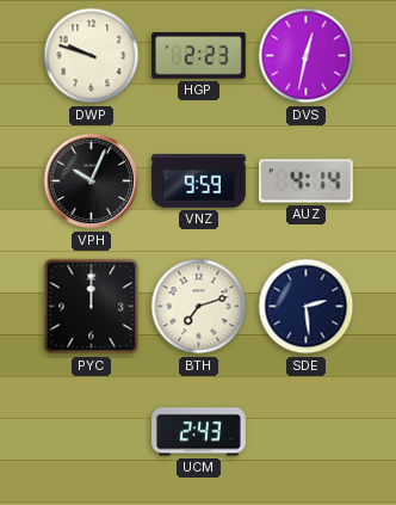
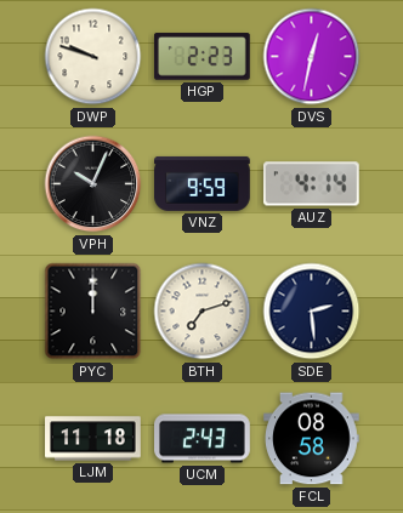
LJM: none -> 11:18 (93, 439)
FCL: none -> 08:58 (312, 439)
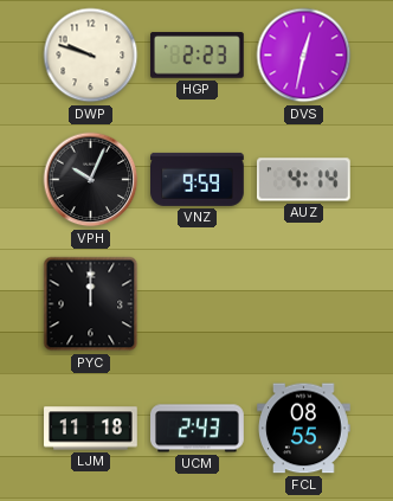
BTH: 7:12 -> none (203, 312)
SDE: 2:29 -> none (312, 312)
FCL: 08:58 -> 08:55 (304, 429)
